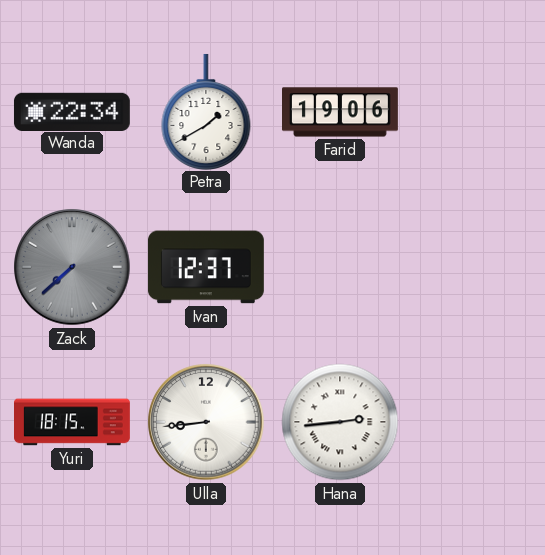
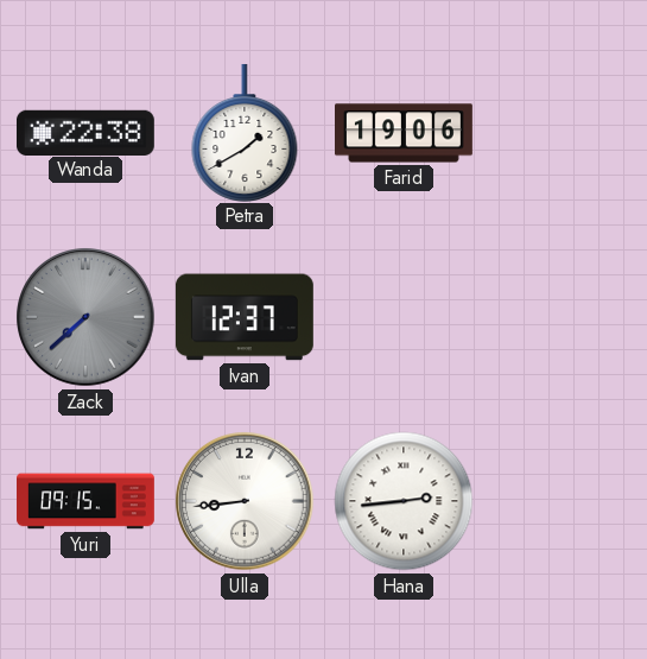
Wanda: 22:34 -> 22:38 (85, 132)
Yuri: 18:15 -> 09:15 (87, 501)
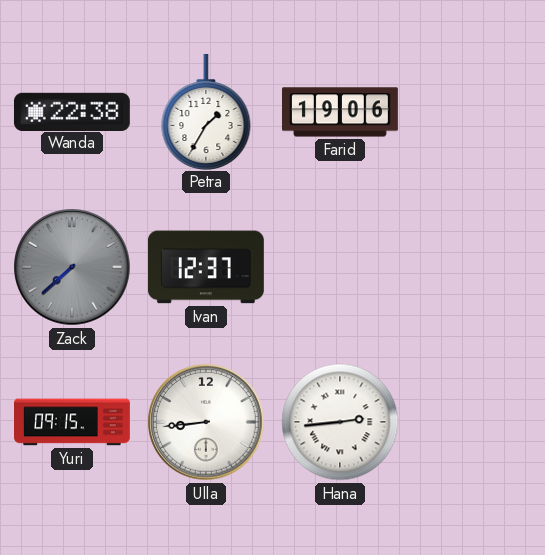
Petra: 1:40 -> 1:35 (206, 111)
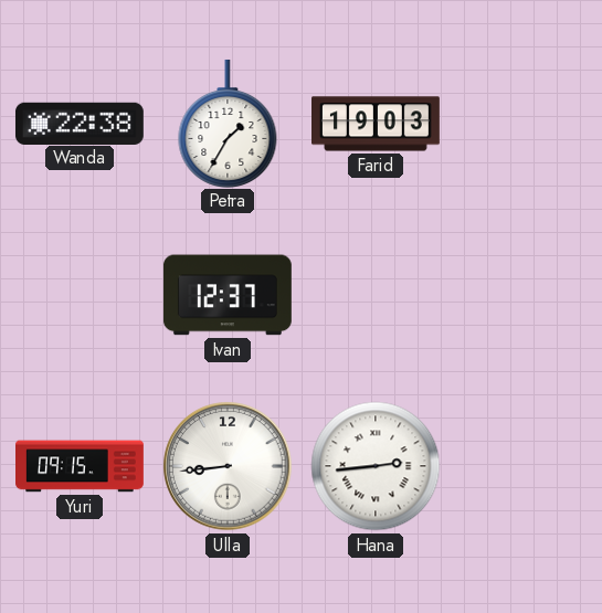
Farid: 19:06 -> 19:03 (377, 124)
Zack: 7:38 -> none (72, 267)
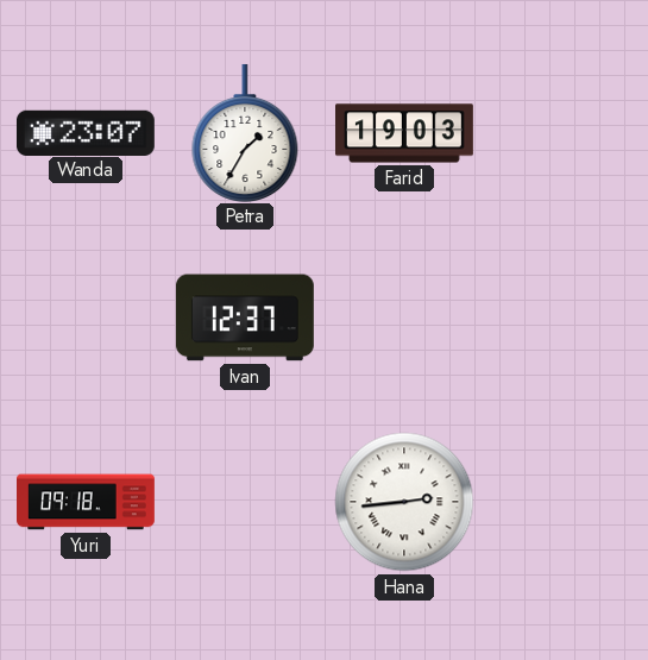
Wanda: 22:38 -> 23:07 (86, 132)
Yuri: 09:15 -> 09:18 (87, 502)
Ulla: 8:44 -> none (228, 466)
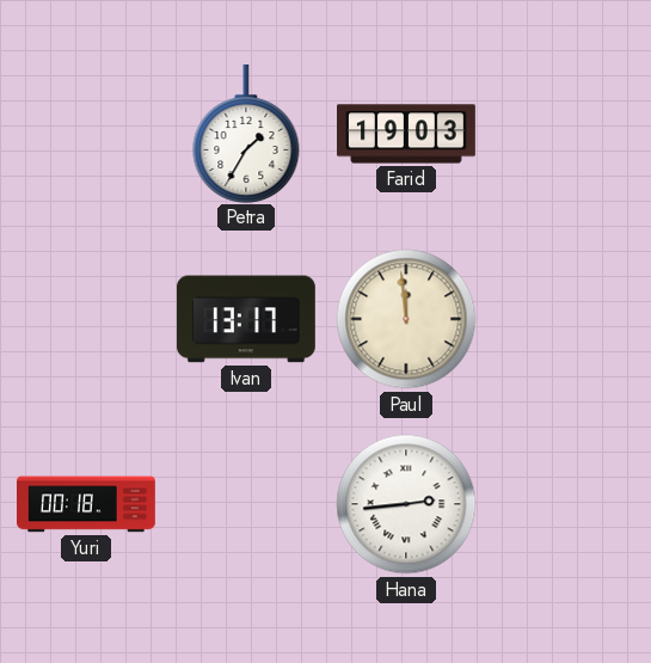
Wanda: 23:07 -> none (86, 132)
Ivan: 12:37 -> 13:17 (246, 319)
Paul: none -> 11:59 (406, 319)
Yuri: 09:18 -> 00:18 (87, 504)
